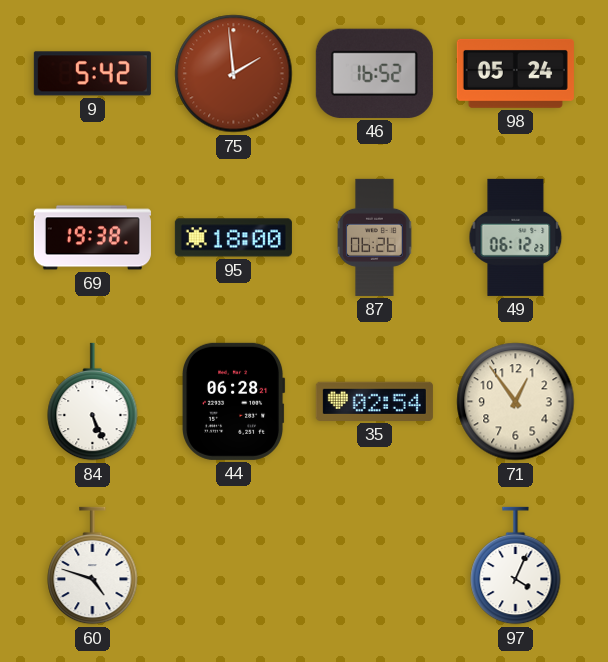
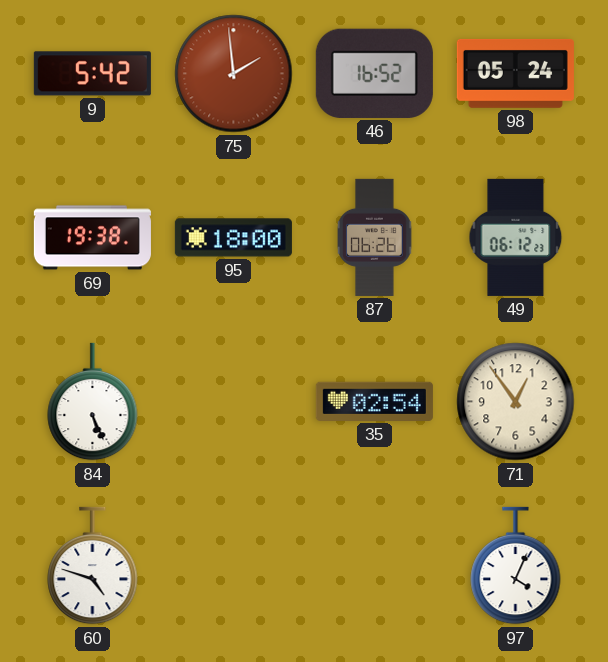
44: 06:28 -> none (234, 401)
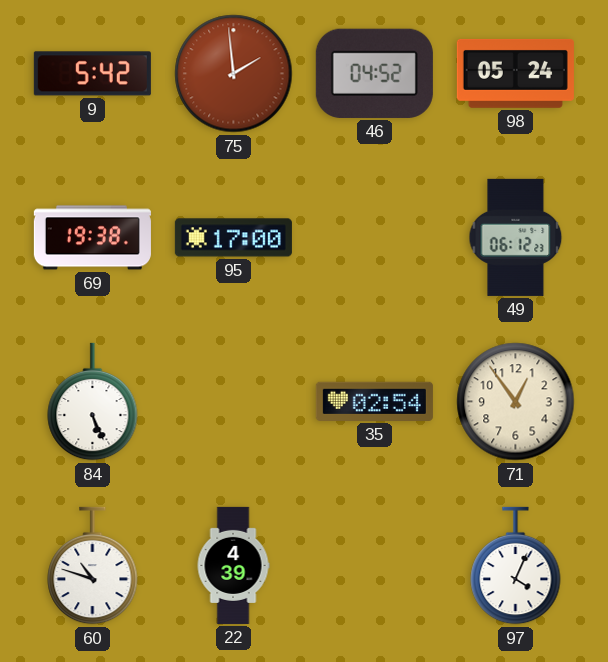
46: 16:52 -> 04:52 (374, 73)
95: 18:00 -> 17:00 (233, 238)
87: 06:26 -> none (375, 237)
60: 4:48 -> 10:48 (93, 566)
22: none -> 4:39 (233, 565)
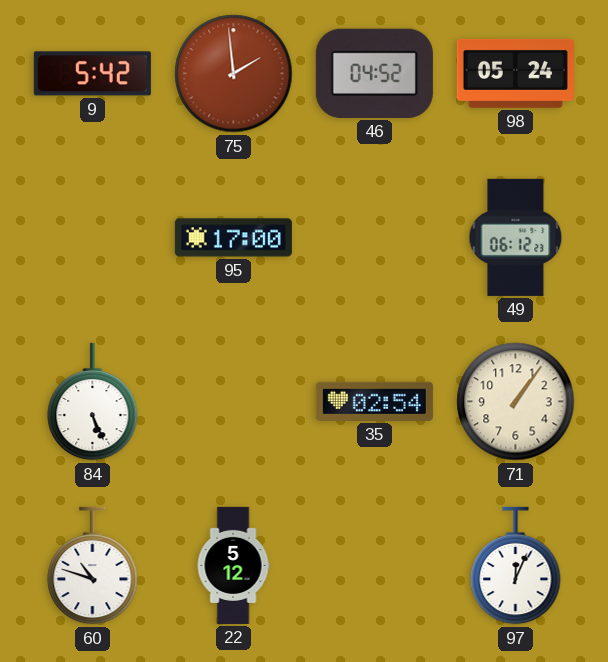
69: 19:38 -> none (92, 238)
71: 12:54 -> 1:06 (516, 402)
22: 4:39 -> 5:12 (233, 565)
97: 4:04 -> 12:04 (516, 566)
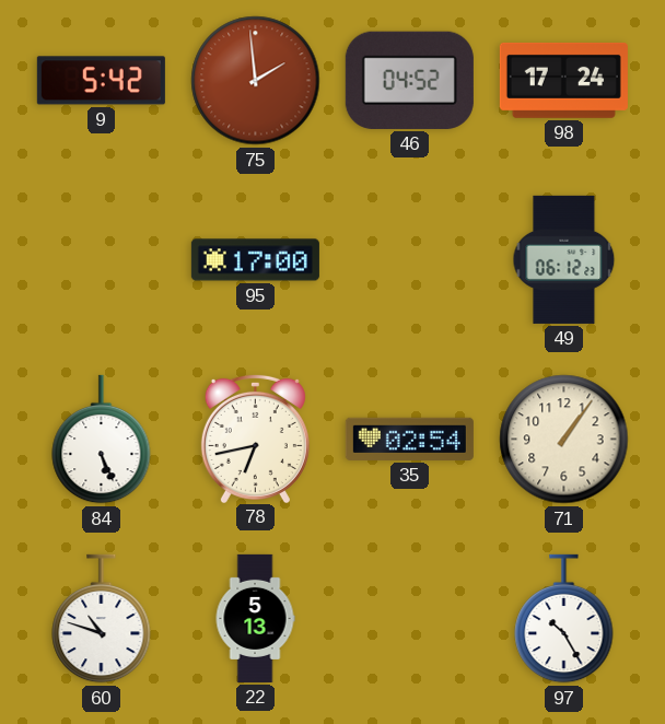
98: 05:24 -> 17:24 (563, 80)
78: none -> 6:43 (255, 437)
22: 5:12 -> 5:13 (255, 618)
97: 12:04 -> 10:25 (564, 619)
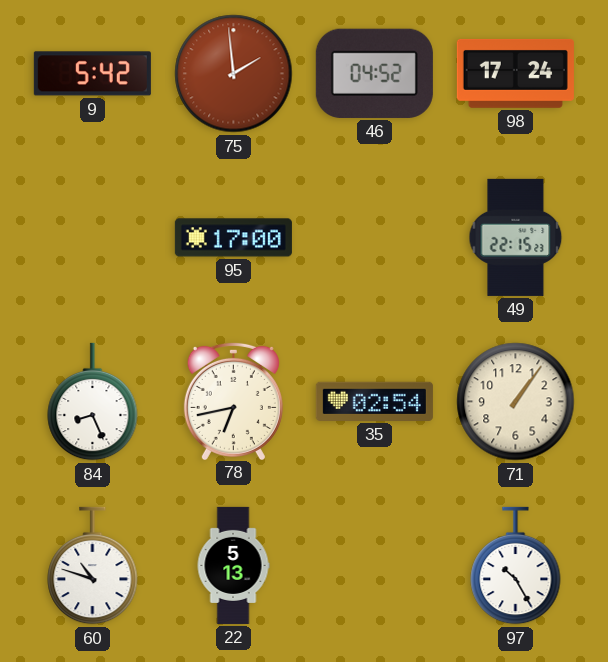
49: 06:12 -> 22:15 (516, 237)
84: 5:26 -> 8:26 (93, 402)
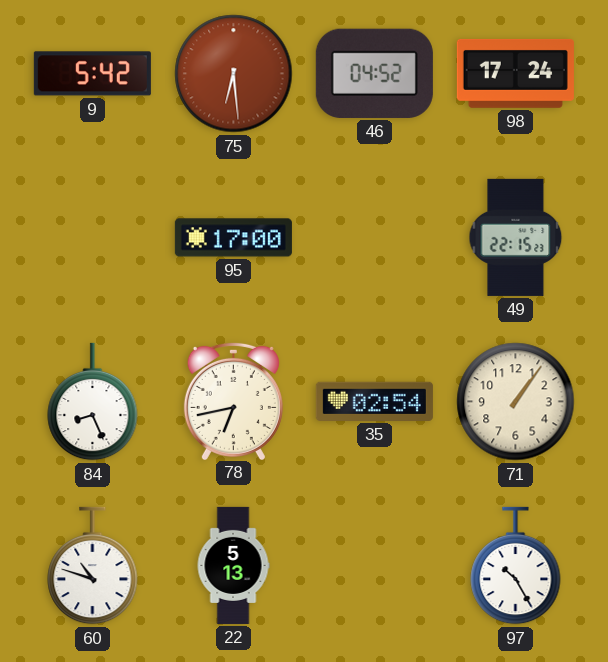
75: 1:59 -> 6:29 (234, 74)
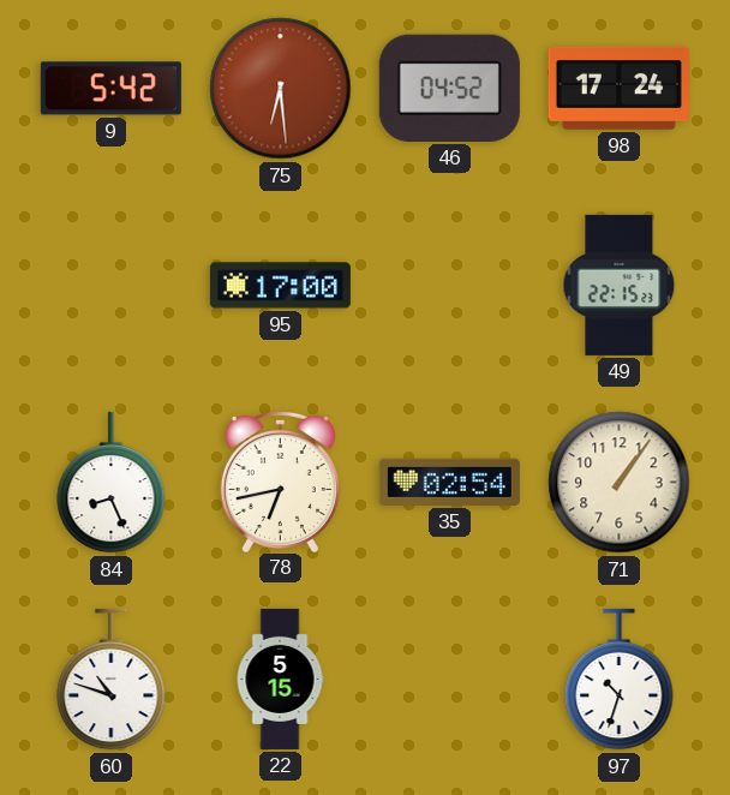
22: 5:13 -> 5:15 (280, 679)
97: 10:25 -> 10:33 (620, 680)
